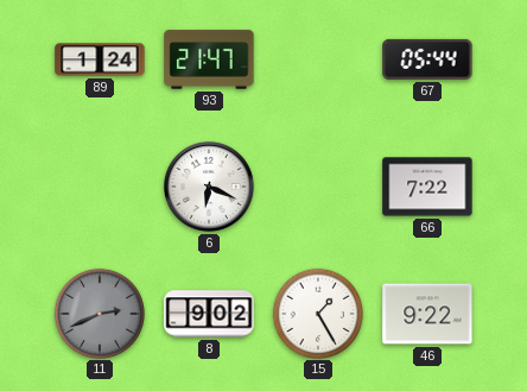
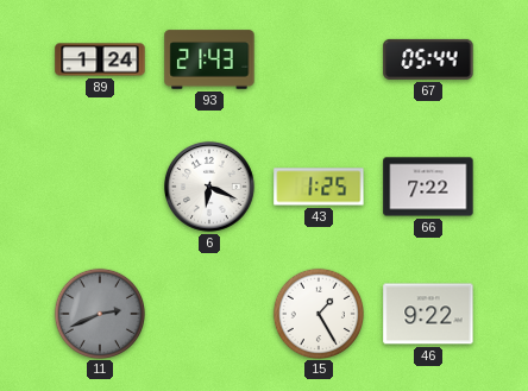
93: 21:47 -> 21:43 (209, 59)
43: none -> 1:25 (319, 187)
8: 9:02 -> none (209, 314)
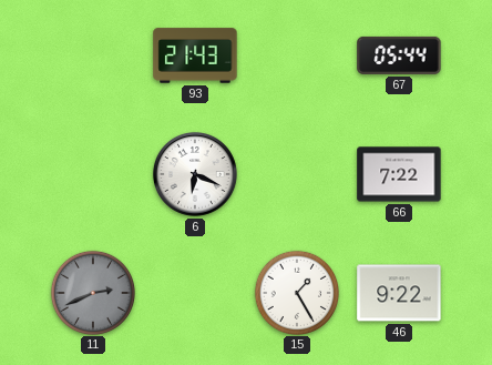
89: 1:24 -> none (100, 59)
43: 1:25 -> none (319, 187)
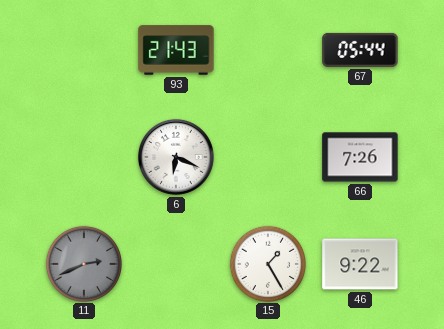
66: 7:22 -> 7:26 (360, 157)
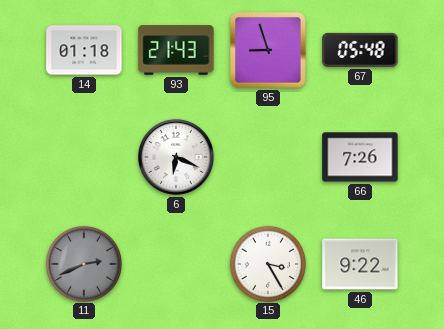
14: none -> 01:18 (84, 50)
95: none -> 8:57 (268, 50)
67: 05:44 -> 05:48 (360, 50)
15: 1:25 -> 3:25 (267, 263)
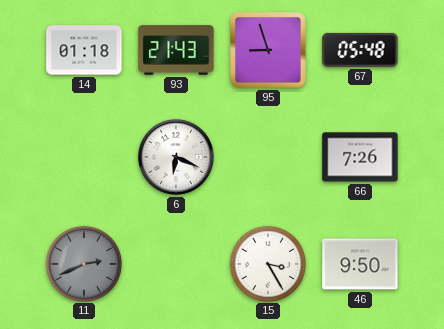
46: 9:22 -> 9:50 (360, 264)
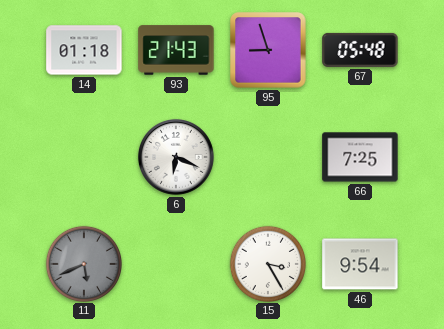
66: 7:26 -> 7:25 (360, 157)
11: 2:41 -> 5:41 (83, 263)
46: 9:50 -> 9:54 (360, 264)
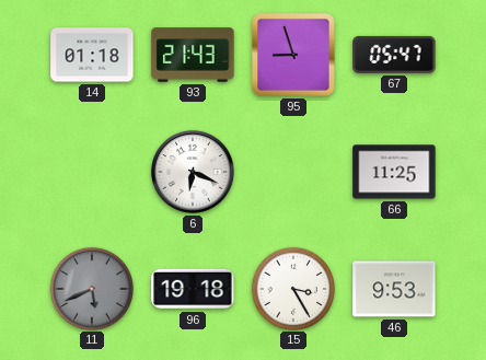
67: 05:48 -> 05:47 (394, 55)
66: 7:25 -> 11:25 (394, 172)
96: none -> 19:18 (193, 289)
46: 9:54 -> 9:53 (394, 289)
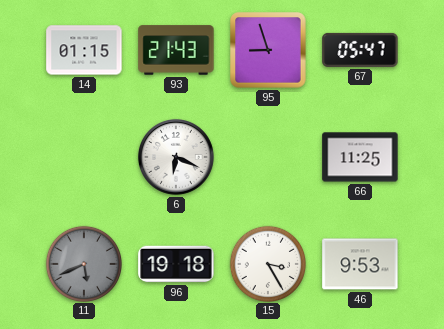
14: 01:18 -> 01:15 (84, 50)
